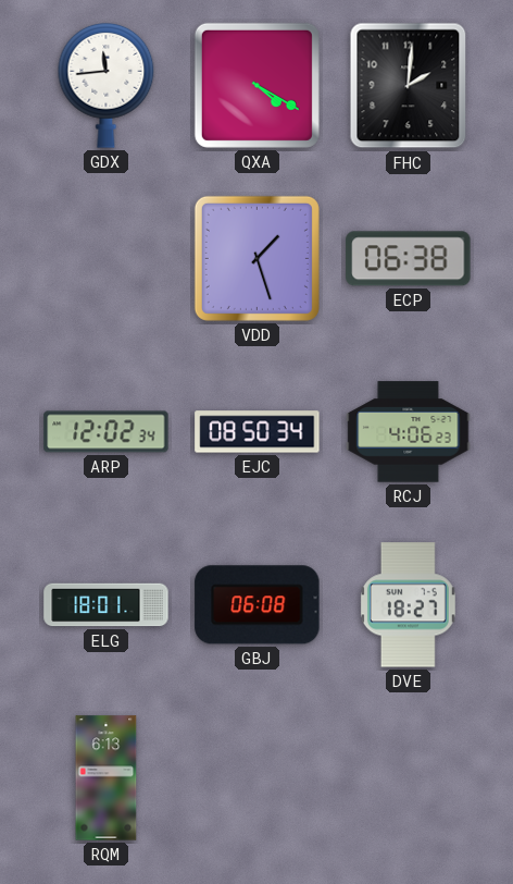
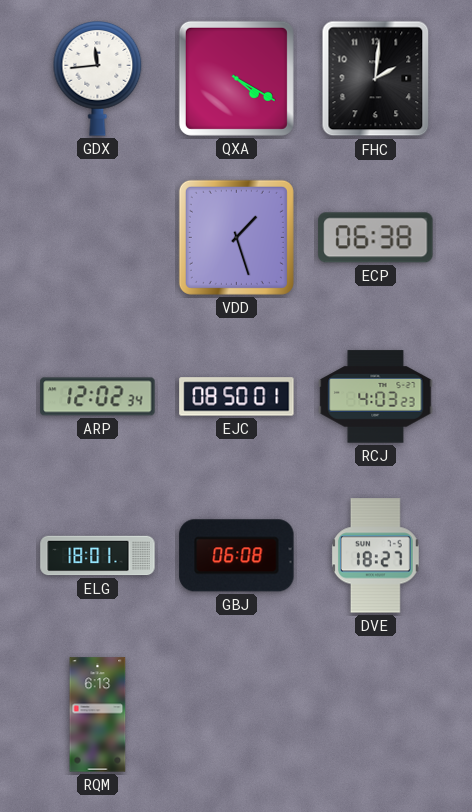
EJC: 08:50:34 -> 08:50:01 (237, 397)
RCJ: 4:06 -> 4:03 (376, 397)
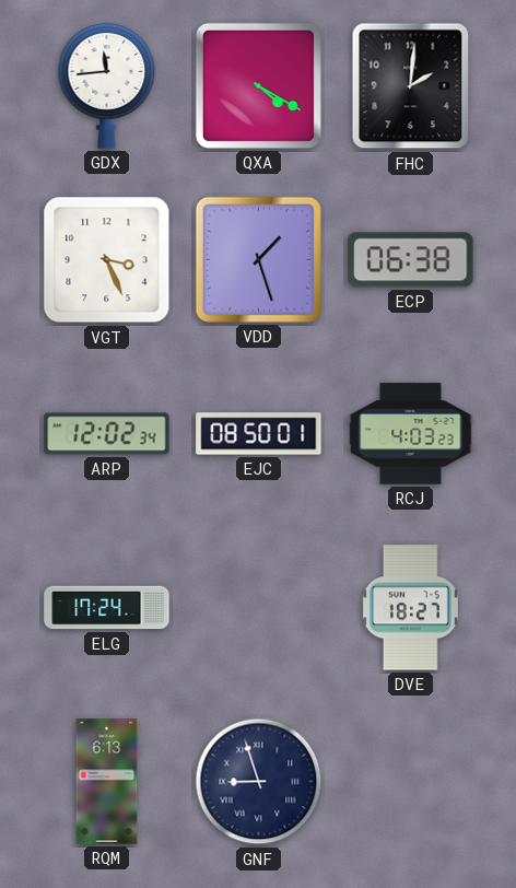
VGT: none -> 3:26 (107, 260)
ELG: 18:01 -> 17:24 (107, 608)
GBJ: 06:08 -> none (237, 556)
GNF: none -> 8:57 (259, 782)
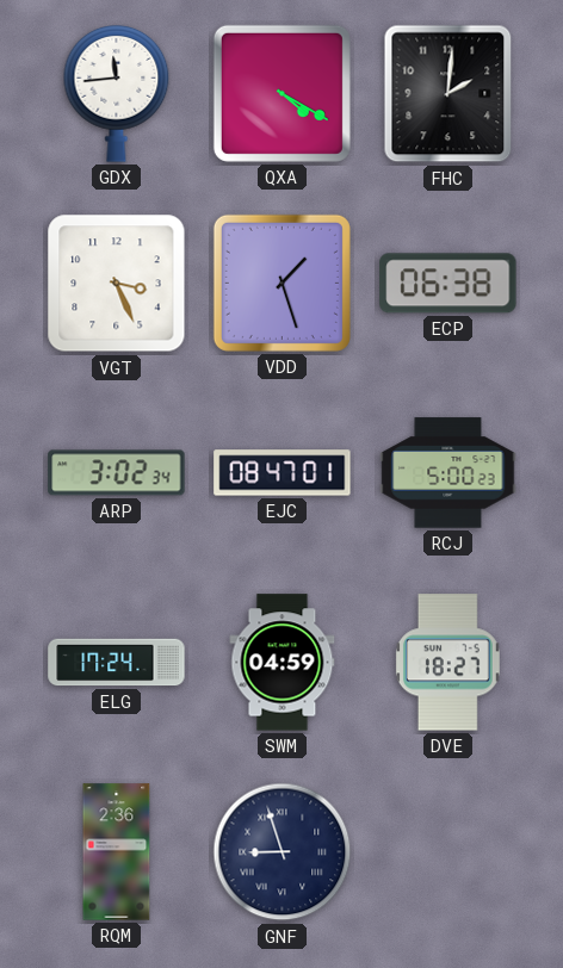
ARP: 12:02 -> 3:02 (117, 473)
EJC: 08:50 -> 08:47 (283, 473)
RCJ: 4:03 -> 5:00 (448, 473)
SWM: none -> 04:59 (283, 663)
RQM: 6:13 -> 2:36 (117, 852)
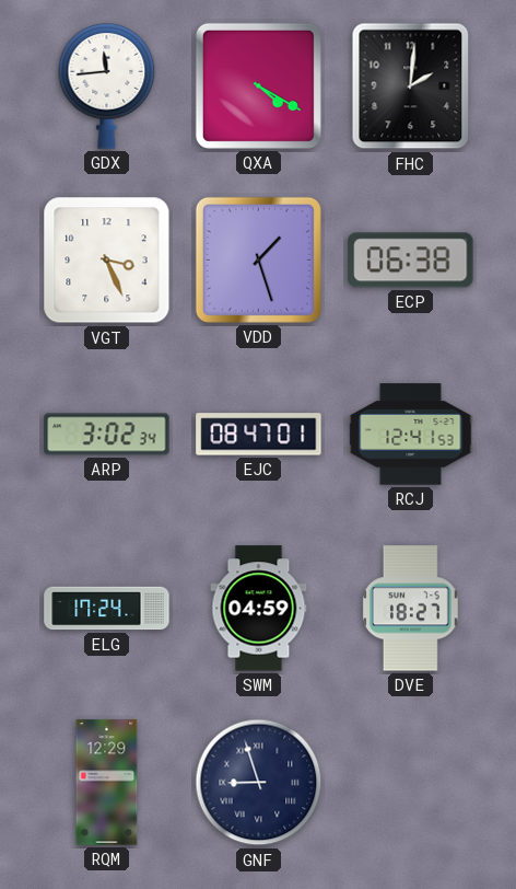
RCJ: 5:00 -> 12:41 (411, 435)
RQM: 2:36 -> 12:29 (107, 783)
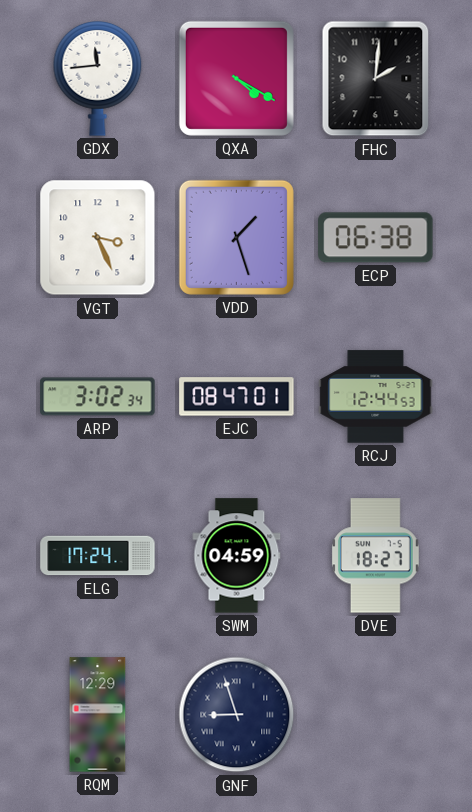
RCJ: 12:41 -> 12:44 (376, 397)
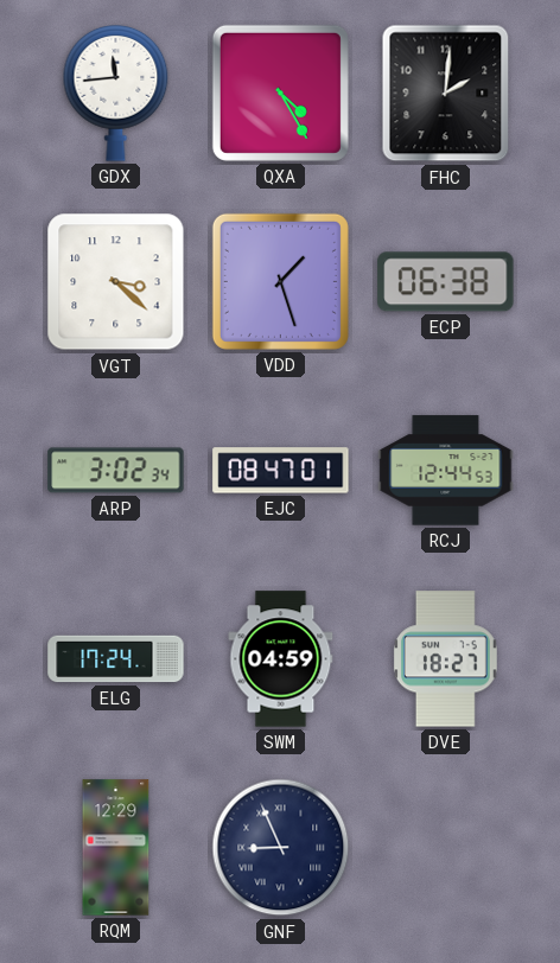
QXA: 4:20 -> 4:25 (280, 93)
VGT: 3:26 -> 3:22 (116, 282)
GNF: 8:57 -> 8:56 (281, 848)
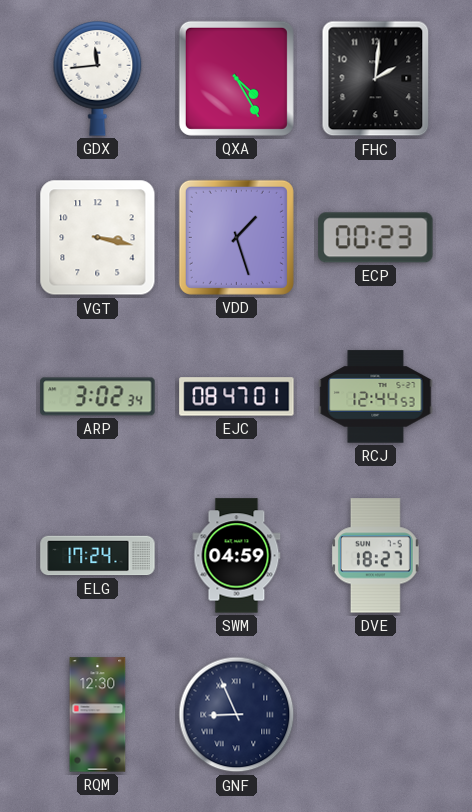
VGT: 3:22 -> 3:17 (98, 238)
ECP: 06:38 -> 00:23 (376, 238)
RQM: 12:29 -> 12:30 (98, 715)
